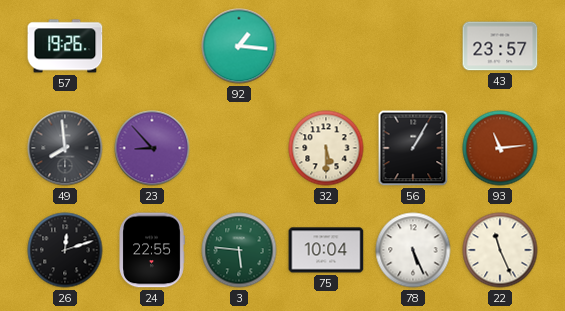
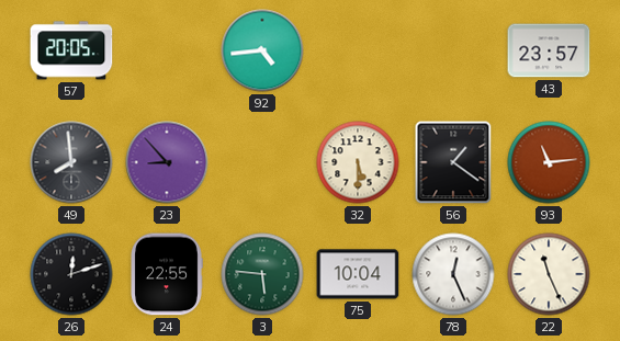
57: 19:26 -> 20:05 (71, 50)
92: 1:16 -> 4:44 (262, 50)
56: 1:05 -> 1:21 (453, 162)
78: 5:26 -> 12:26 (453, 274)
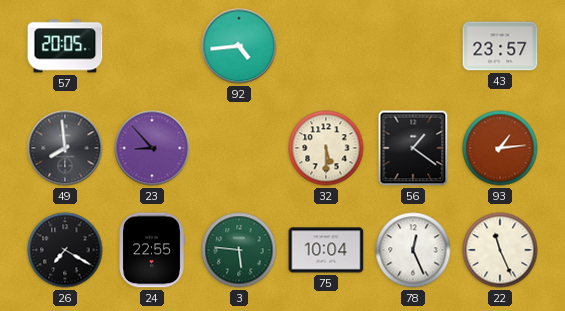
93: 11:14 -> 1:14 (500, 148)
26: 12:12 -> 7:20 (65, 250)
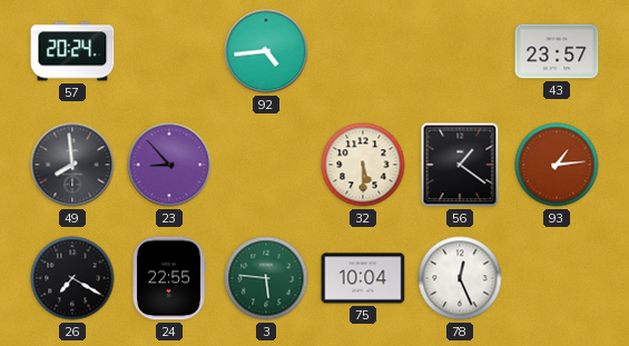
57: 20:05 -> 20:24 (72, 51)
22: 11:26 -> none (500, 250)
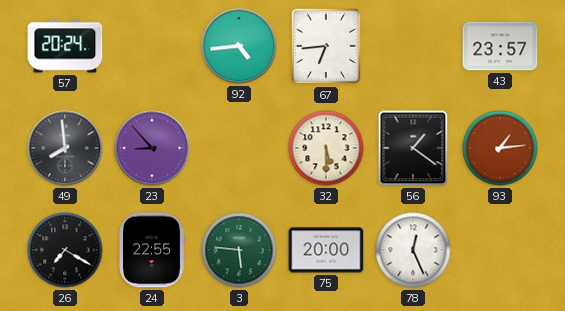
67: none -> 6:44 (326, 46)
75: 10:04 -> 20:00 (326, 250)
